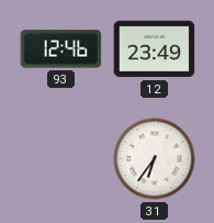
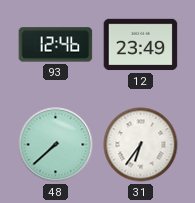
48: none -> 7:38 (56, 145)
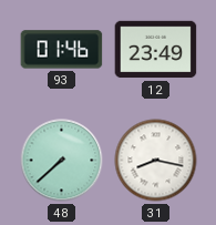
93: 12:46 -> 01:46 (62, 50)
31: 6:36 -> 8:17 (156, 161)
